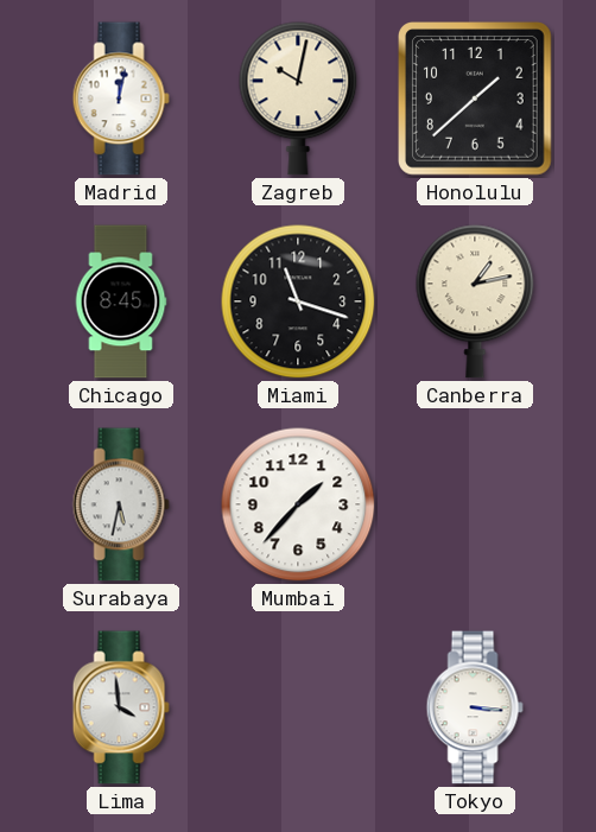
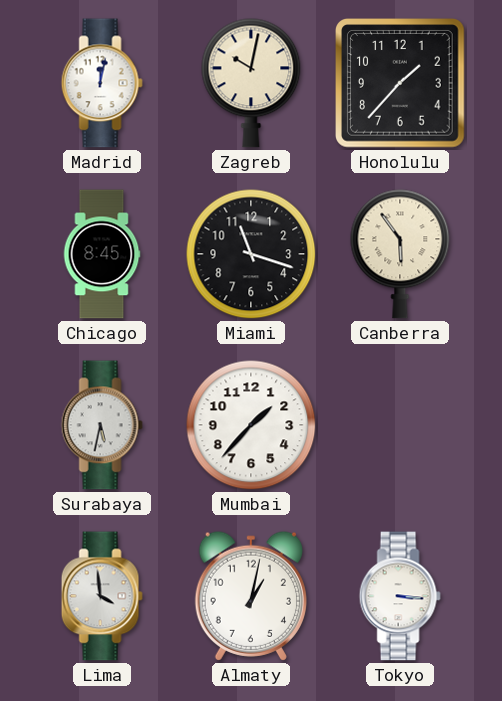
Honolulu: 1:38 -> 1:37 (401, 84)
Canberra: 1:13 -> 5:54 (400, 254)
Almaty: none -> 1:02 (250, 596)
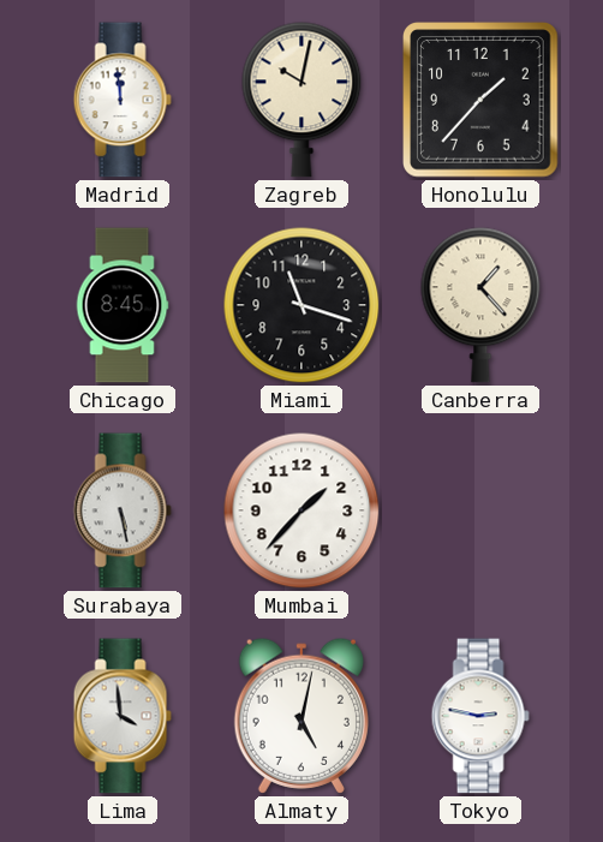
Madrid: 12:02 -> 11:59 (123, 100)
Canberra: 5:54 -> 1:23 (480, 305)
Surabaya: 5:32 -> 5:28 (123, 510)
Almaty: 1:02 -> 5:02 (300, 716)
Tokyo: 3:16 -> 2:47 (480, 716)
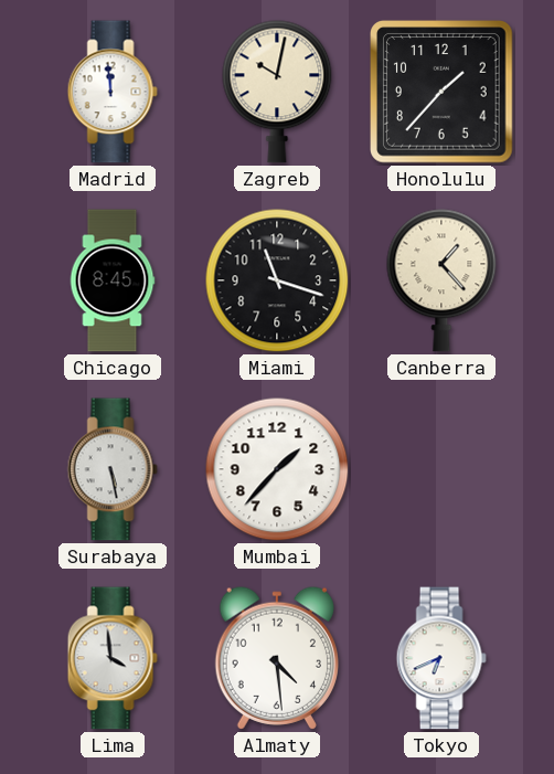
Almaty: 5:02 -> 4:29 (276, 658)
Tokyo: 2:47 -> 6:41 (441, 658)
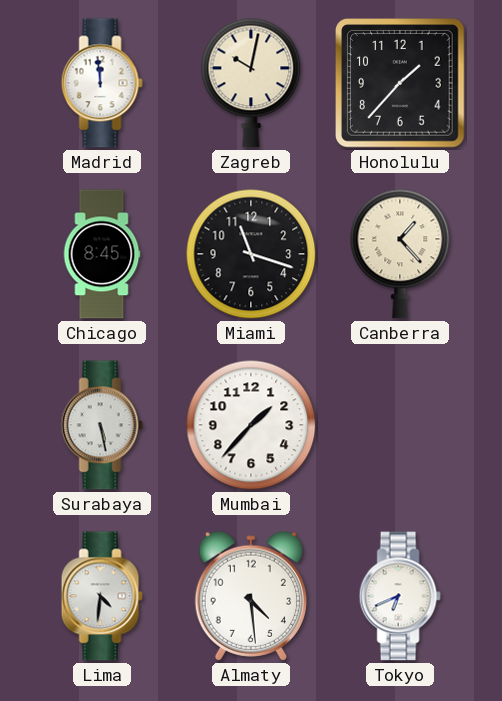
Lima: 3:59 -> 4:31 (102, 596)
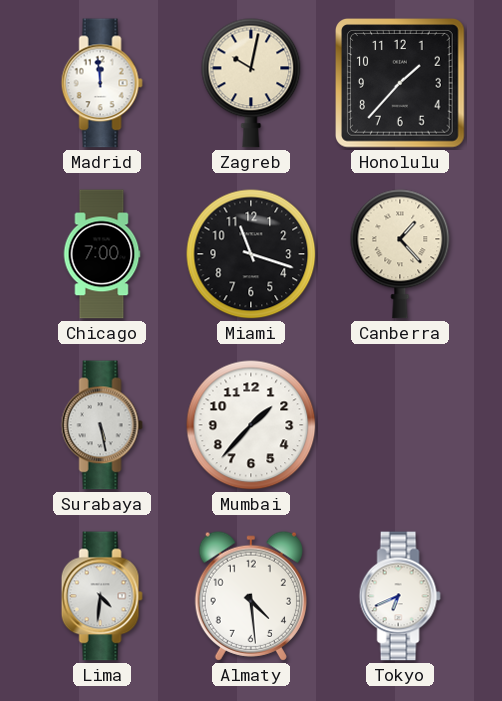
Chicago: 8:45 -> 7:00 (102, 254)
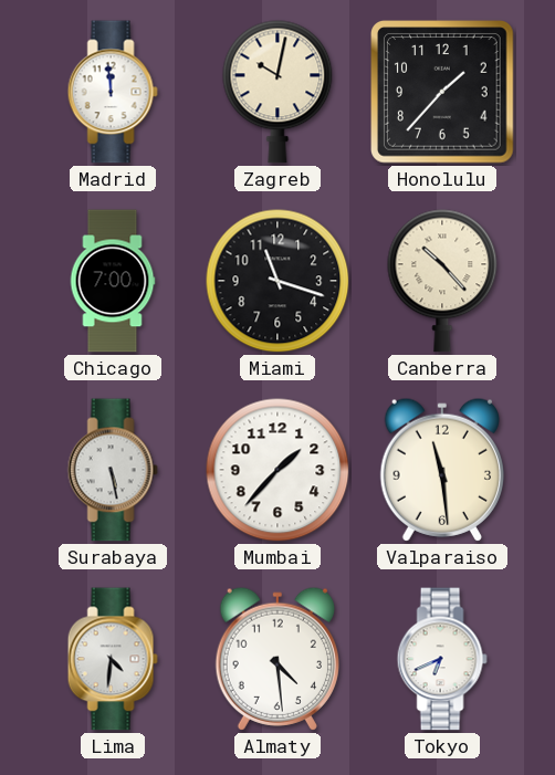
Canberra: 1:23 -> 10:23 (442, 281)
Valparaiso: none -> 11:29 (441, 470)
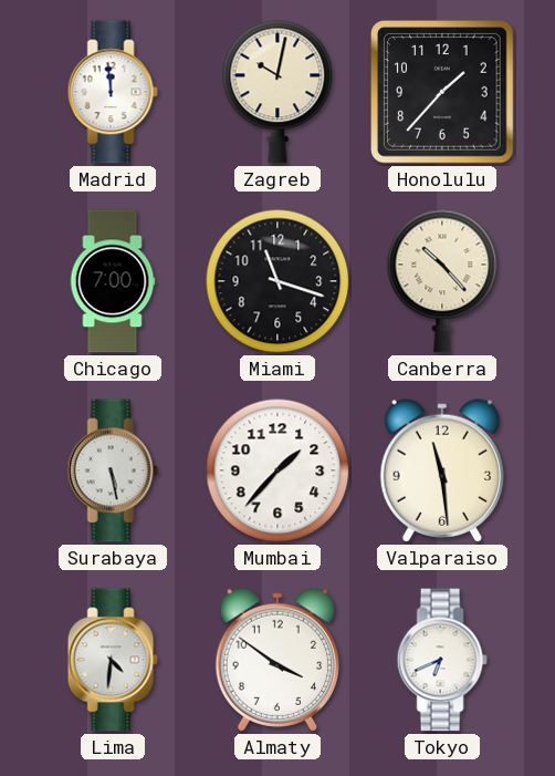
Almaty: 4:29 -> 3:51 (276, 660)
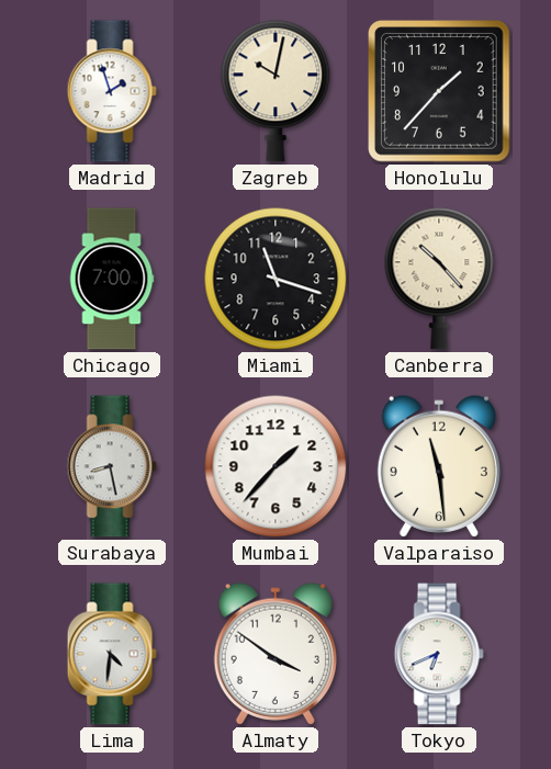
Madrid: 11:59 -> 1:57 (112, 91)
Surabaya: 5:28 -> 8:28 (112, 466)
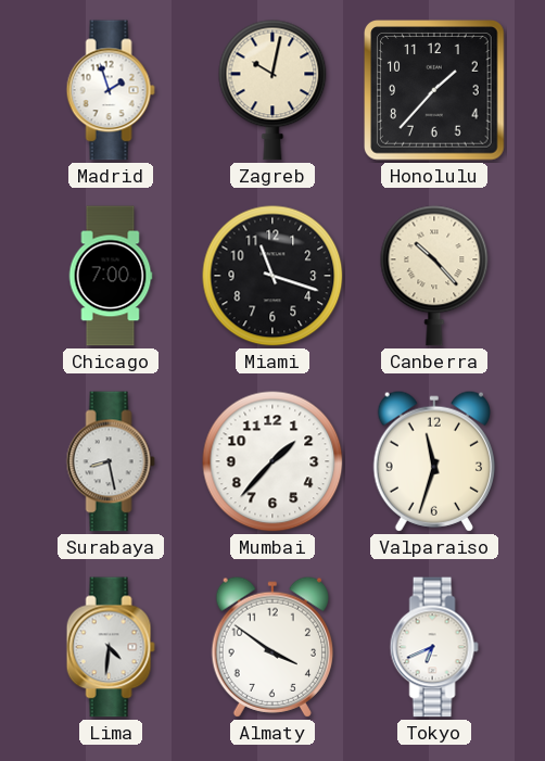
Valparaiso: 11:29 -> 11:33 (433, 461)
